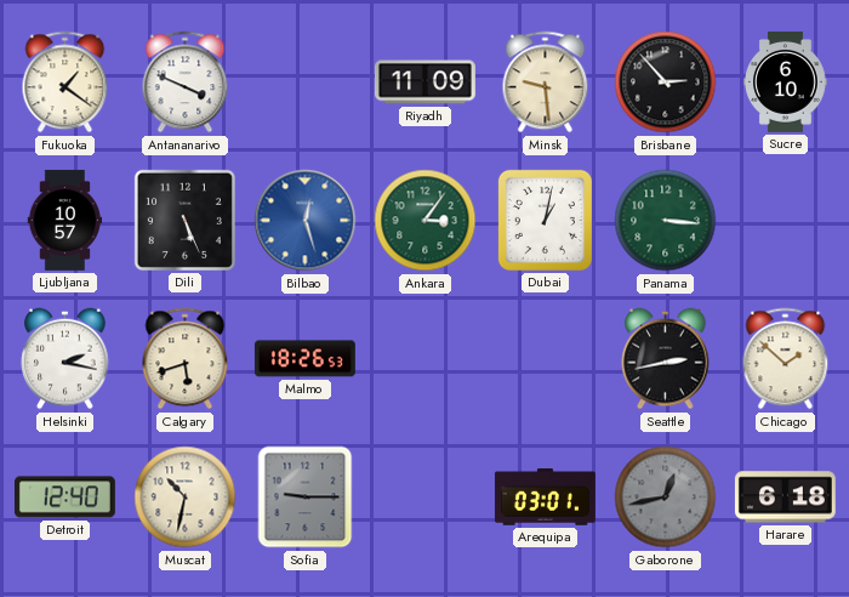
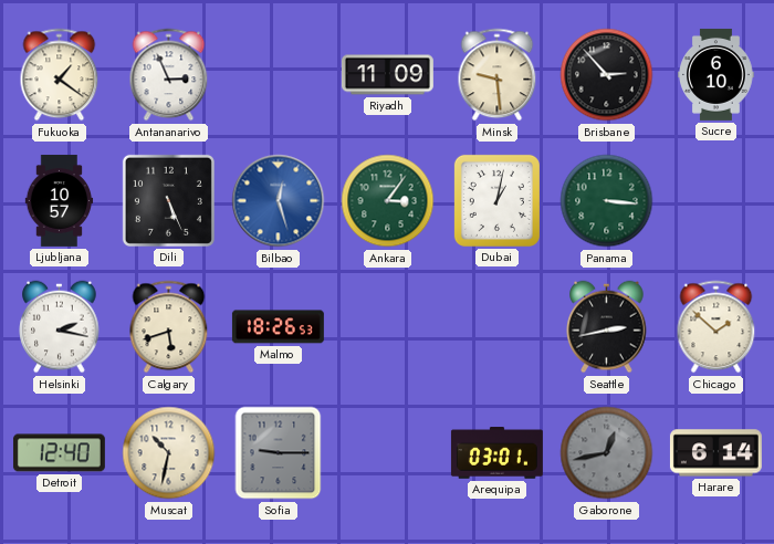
Antananarivo: 3:49 -> 2:56 (169, 75)
Harare: 6:18 -> 6:14 (715, 453)
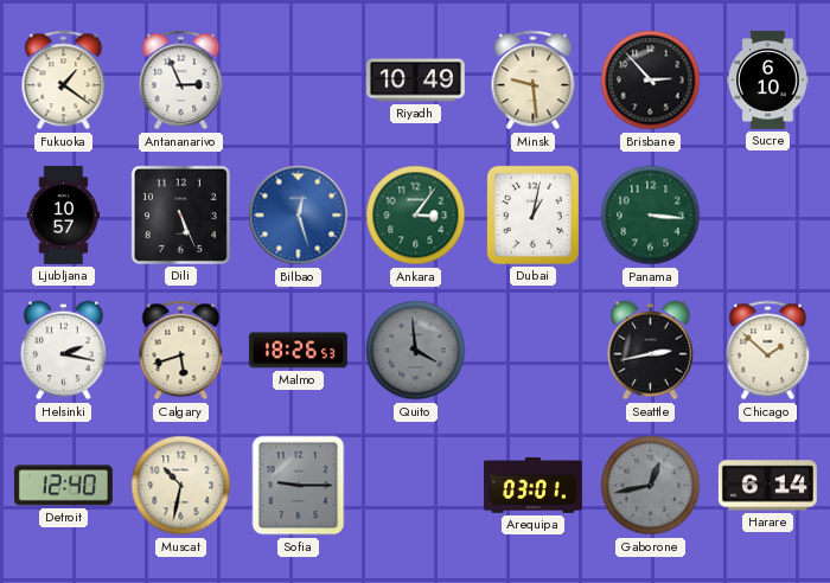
Riyadh: 11:09 -> 10:49 (415, 81)
Quito: none -> 3:59 (416, 351)
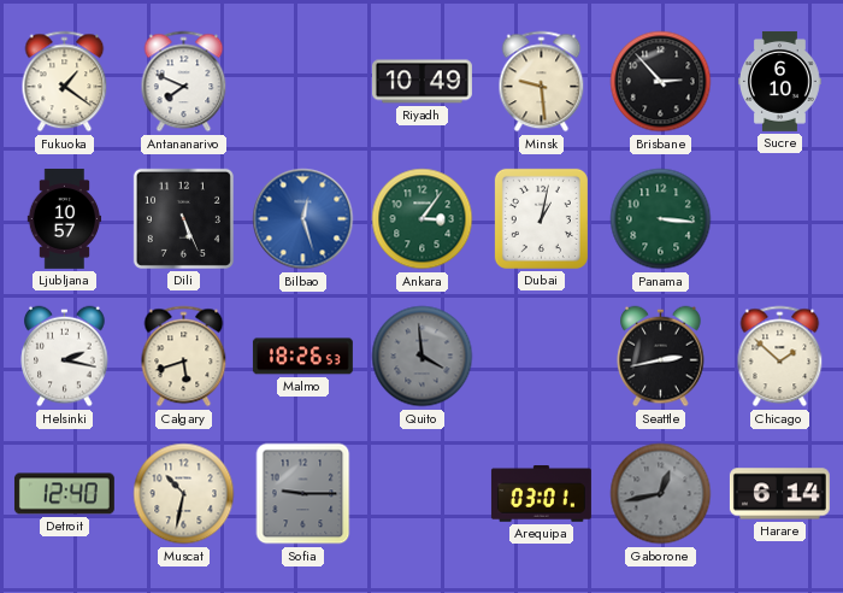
Antananarivo: 2:56 -> 7:49 (184, 82)
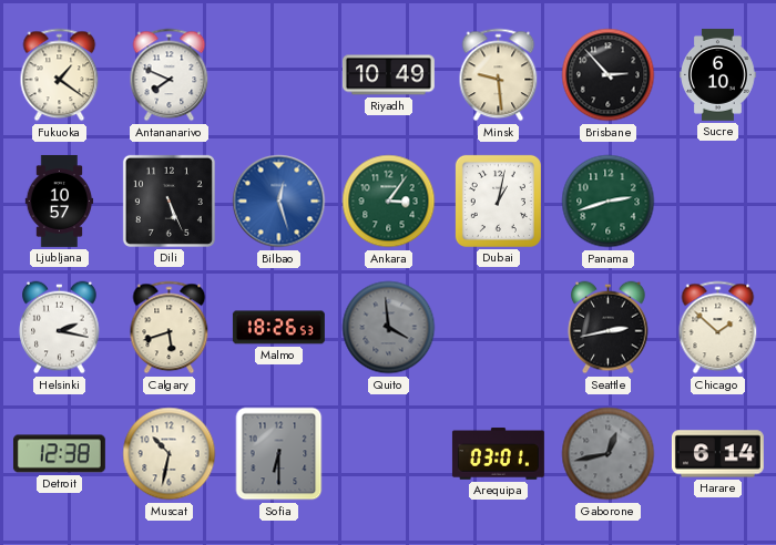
Panama: 3:16 -> 2:42 (609, 202)
Detroit: 12:40 -> 12:38 (59, 454)
Sofia: 9:15 -> 6:30 (279, 454)
